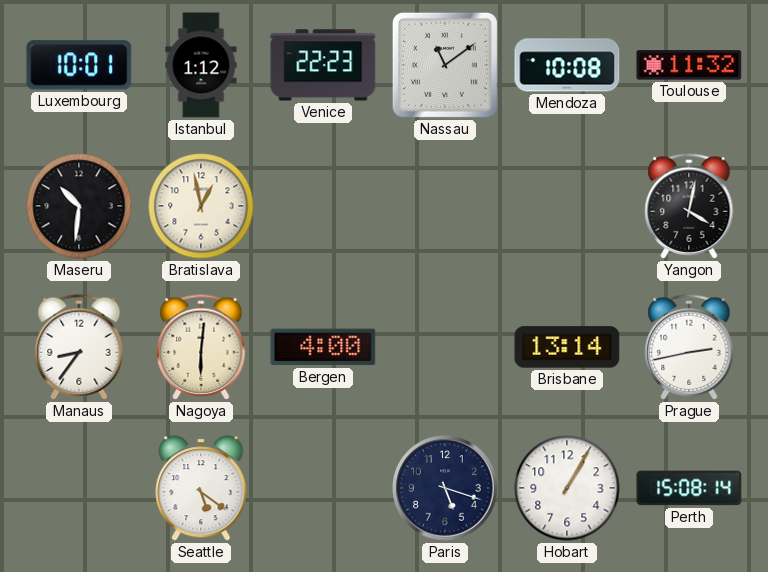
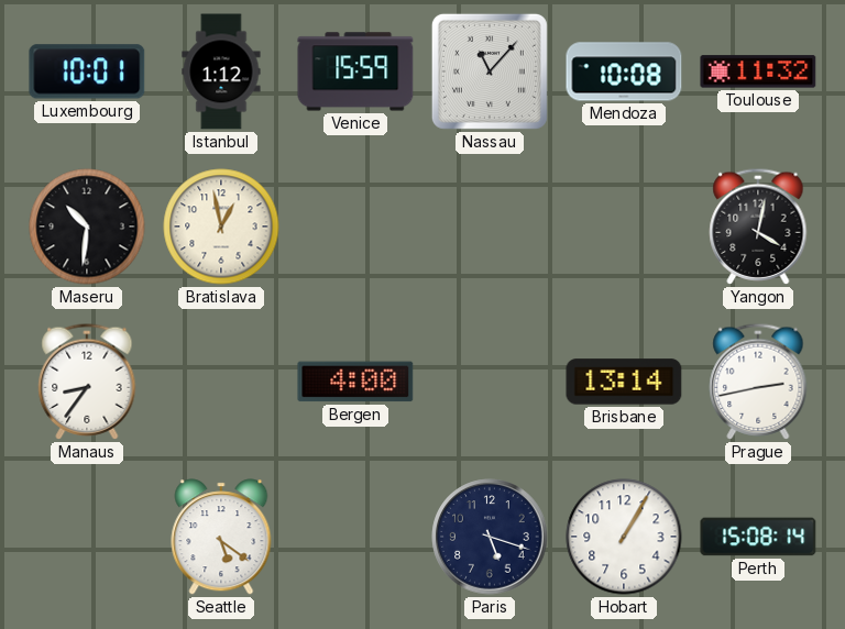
Venice: 22:23 -> 15:59 (355, 71)
Nassau: 11:09 -> 11:07 (490, 71)
Nagoya: 6:01 -> none (201, 347)
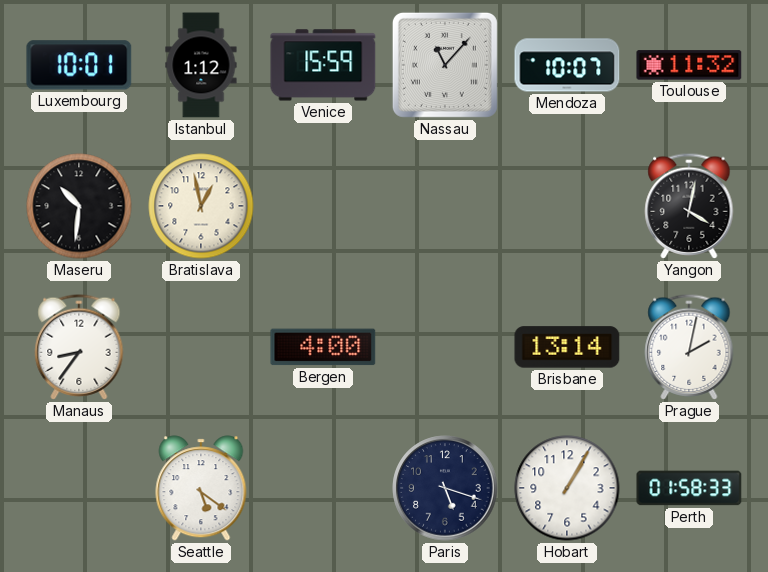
Mendoza: 10:08 -> 10:07 (567, 65)
Prague: 2:43 -> 2:02 (689, 347)
Perth: 15:08 -> 01:58 (689, 488)
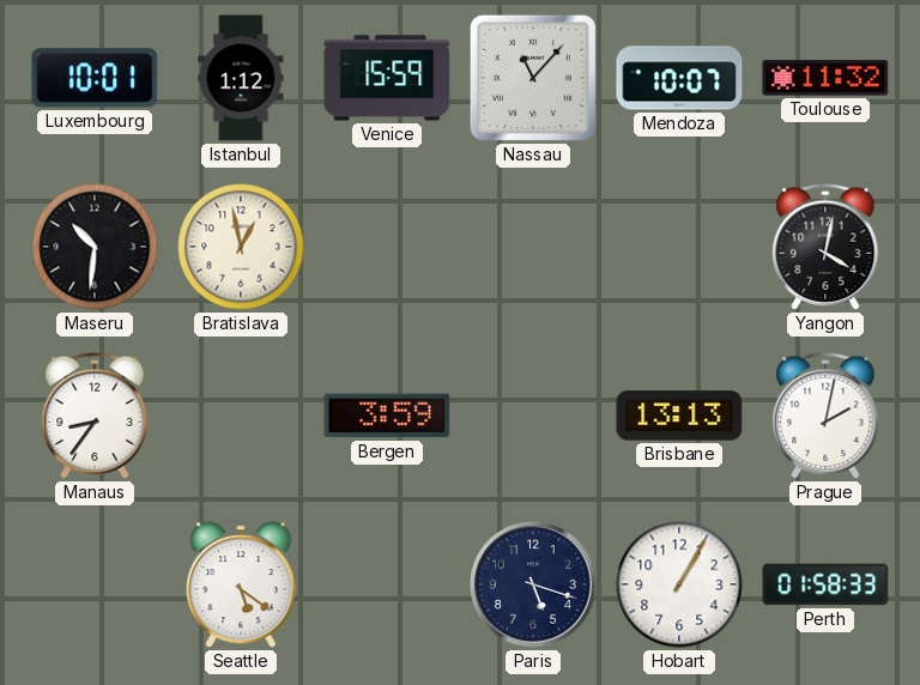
Bergen: 4:00 -> 3:59 (387, 416)
Brisbane: 13:14 -> 13:13 (679, 416)
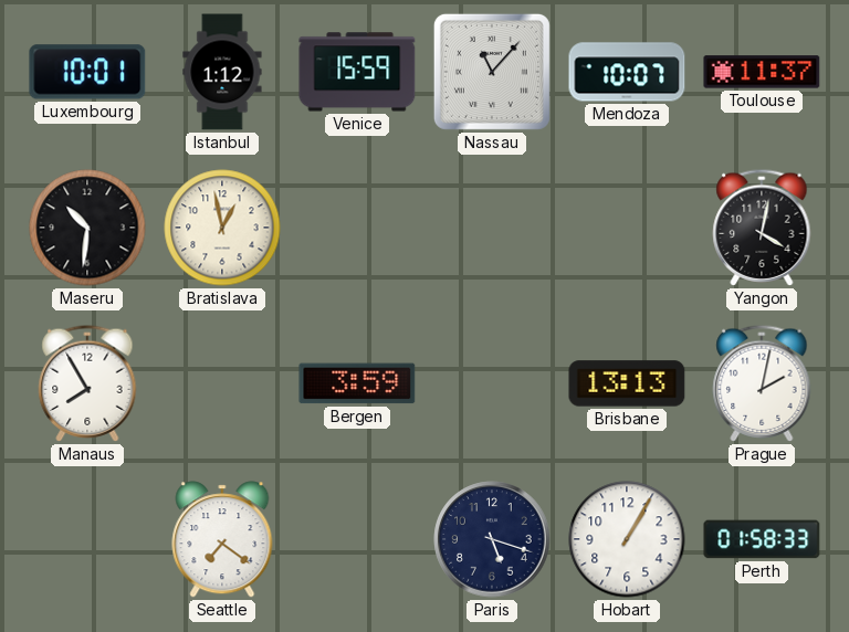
Toulouse: 11:32 -> 11:37 (762, 72)
Manaus: 8:36 -> 7:55 (87, 383)
Seattle: 5:21 -> 7:21 (222, 539)
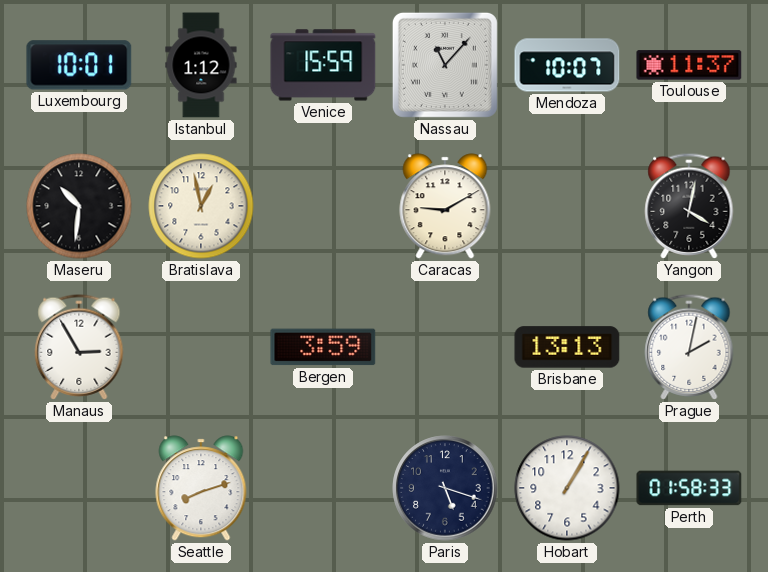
Caracas: none -> 9:10 (445, 206)
Manaus: 7:55 -> 2:55 (79, 347)
Seattle: 7:21 -> 8:12 (201, 488)
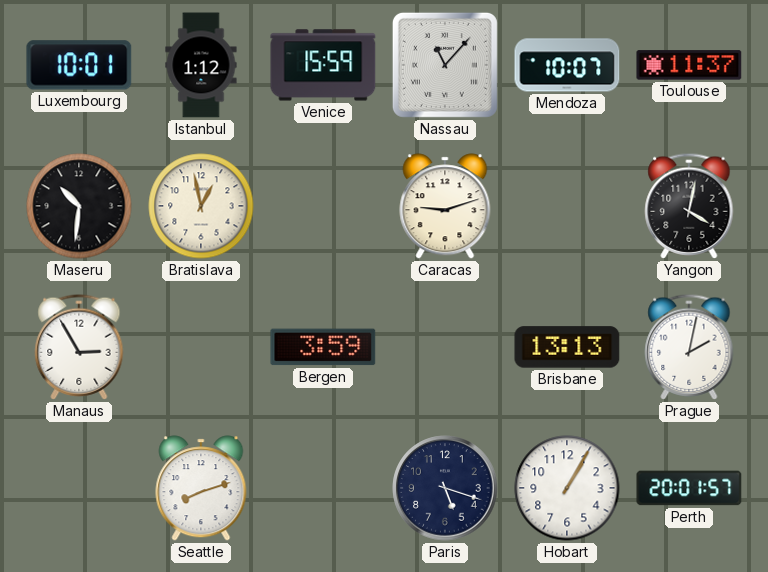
Caracas: 9:10 -> 9:12 (445, 206)
Perth: 01:58 -> 20:01 (689, 488)
